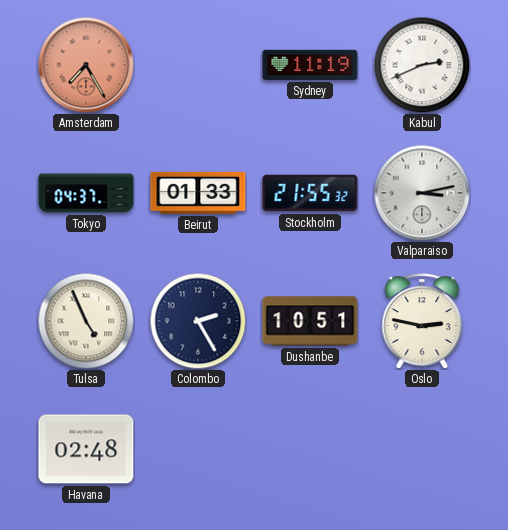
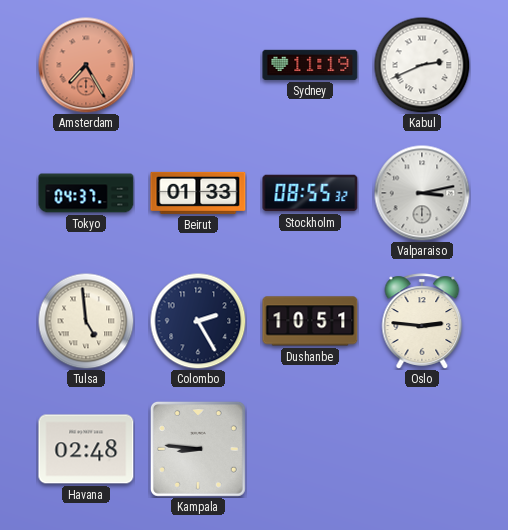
Stockholm: 21:55 -> 08:55 (310, 193)
Tulsa: 4:56 -> 4:59 (86, 321)
Oslo: 2:47 -> 2:46 (422, 321)
Kampala: none -> 8:46 (198, 449)
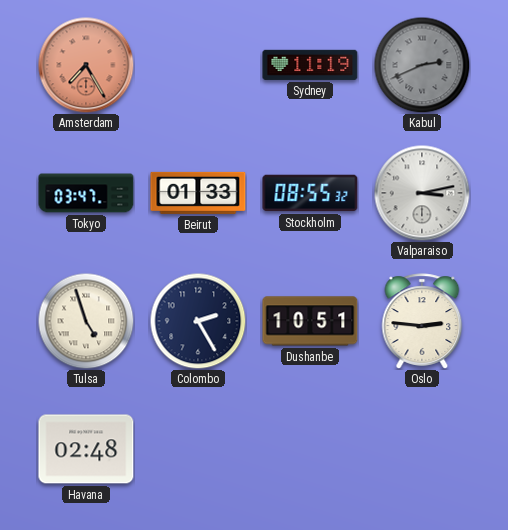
Kabul dial: white -> grey (422, 65)
Tokyo: 04:37 -> 03:47 (86, 193)
Tulsa: 4:59 -> 4:57 (86, 321)
Kampala: 8:46 -> none (198, 449)
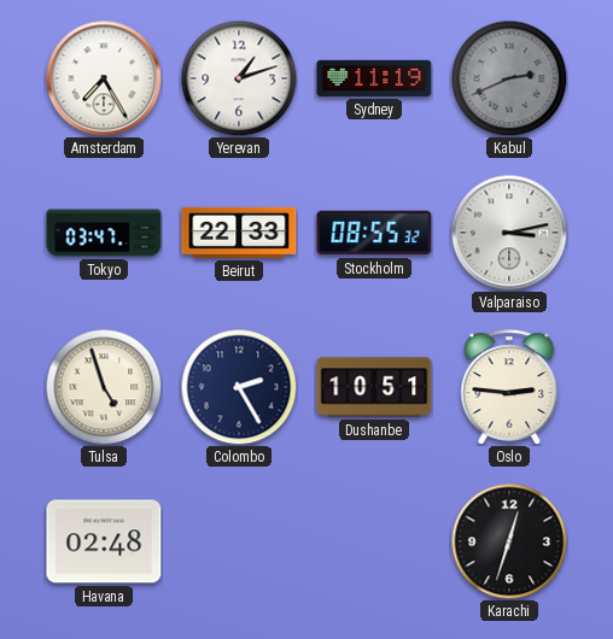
Amsterdam dial: salmon -> white (104, 78)
Yerevan: none -> 1:12 (239, 78)
Beirut: 01:33 -> 22:33 (239, 233)
Karachi: none -> 12:33 (509, 541)
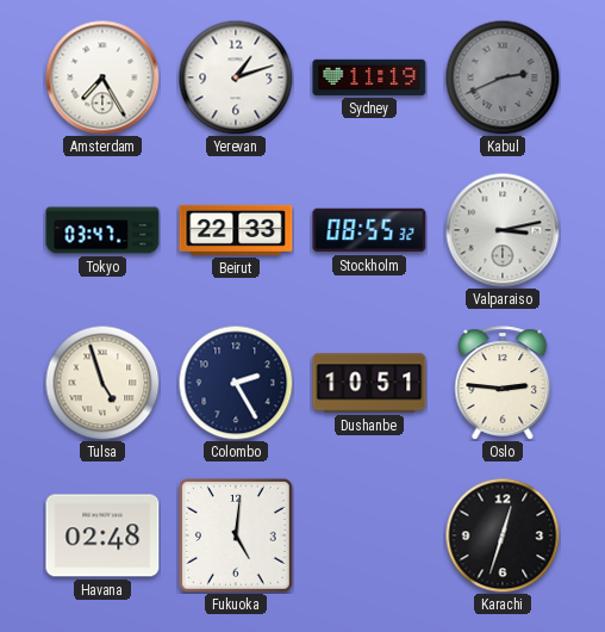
Fukuoka: none -> 5:01 (236, 535)
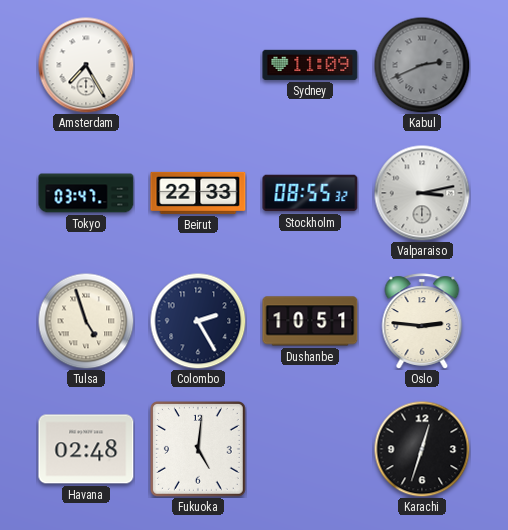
Yerevan: 1:12 -> none (236, 78)
Sydney: 11:19 -> 11:09 (310, 65)
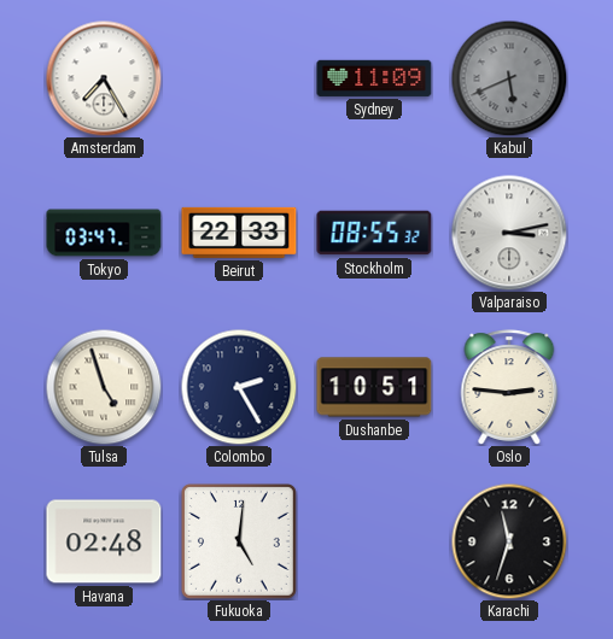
Kabul: 2:41 -> 5:41 (509, 78)
Karachi: 12:33 -> 11:33 (509, 541)
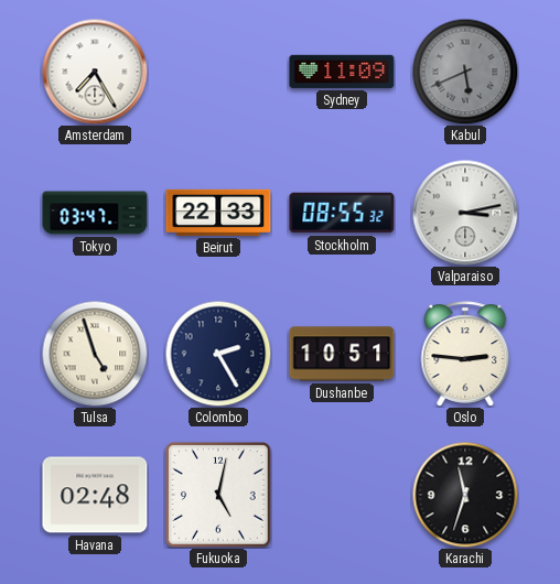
Fukuoka: 5:01 -> 5:02 (218, 495)
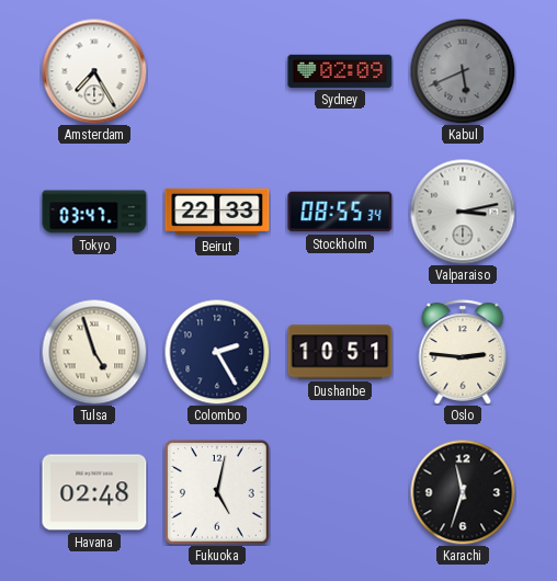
Sydney: 11:09 -> 02:09 (340, 71)
Stockholm: 08:55:32 -> 08:55:34 (340, 212)
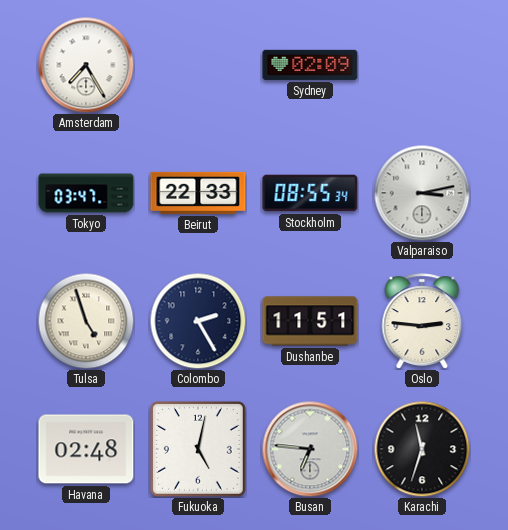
Kabul: 5:41 -> none (463, 71)
Dushanbe: 10:51 -> 11:51 (310, 321)
Busan: none -> 6:46 (310, 449)
